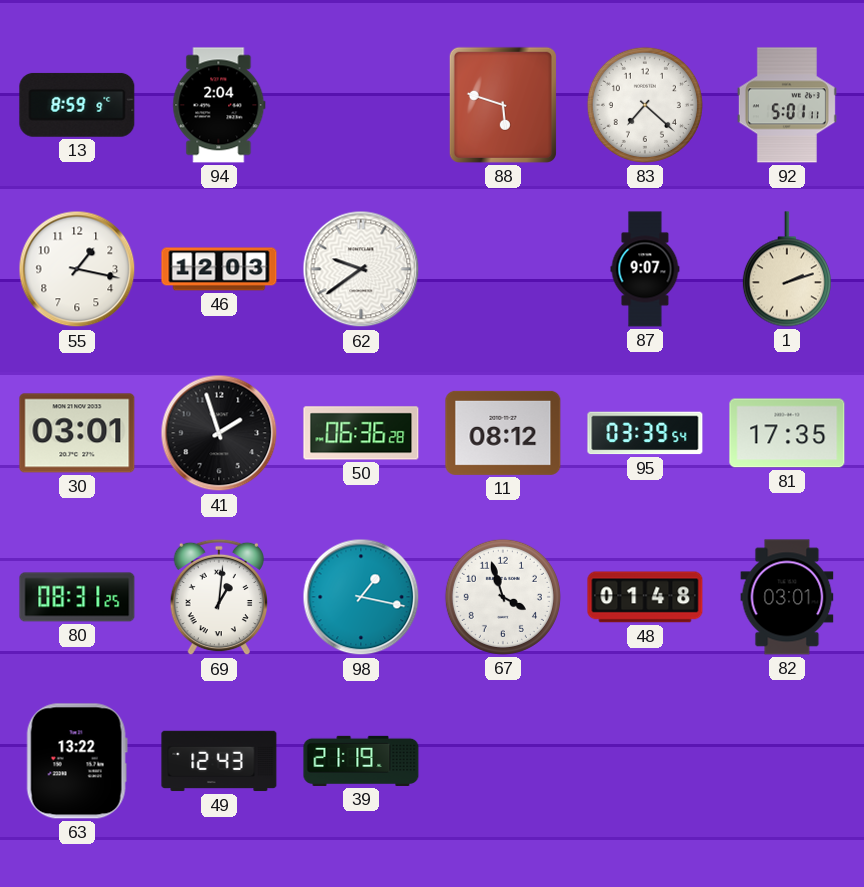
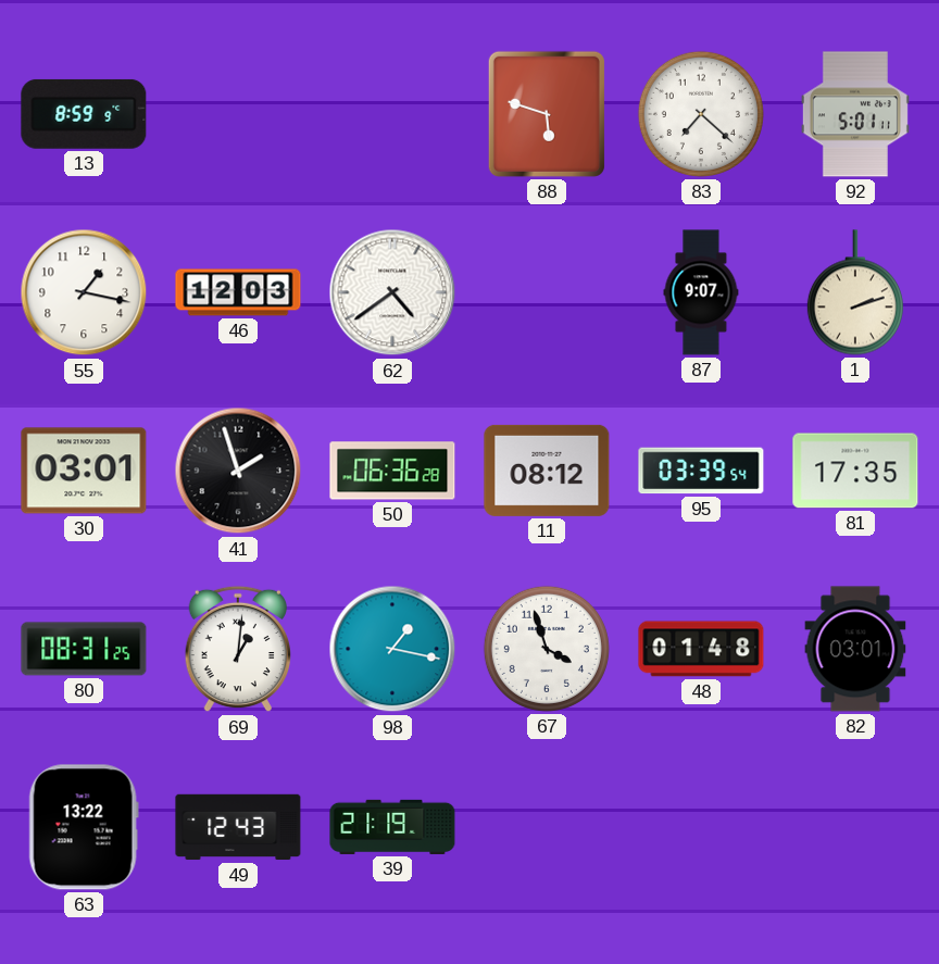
94: 2:04 -> none (219, 105)
62: 9:39 -> 4:39 (392, 292)
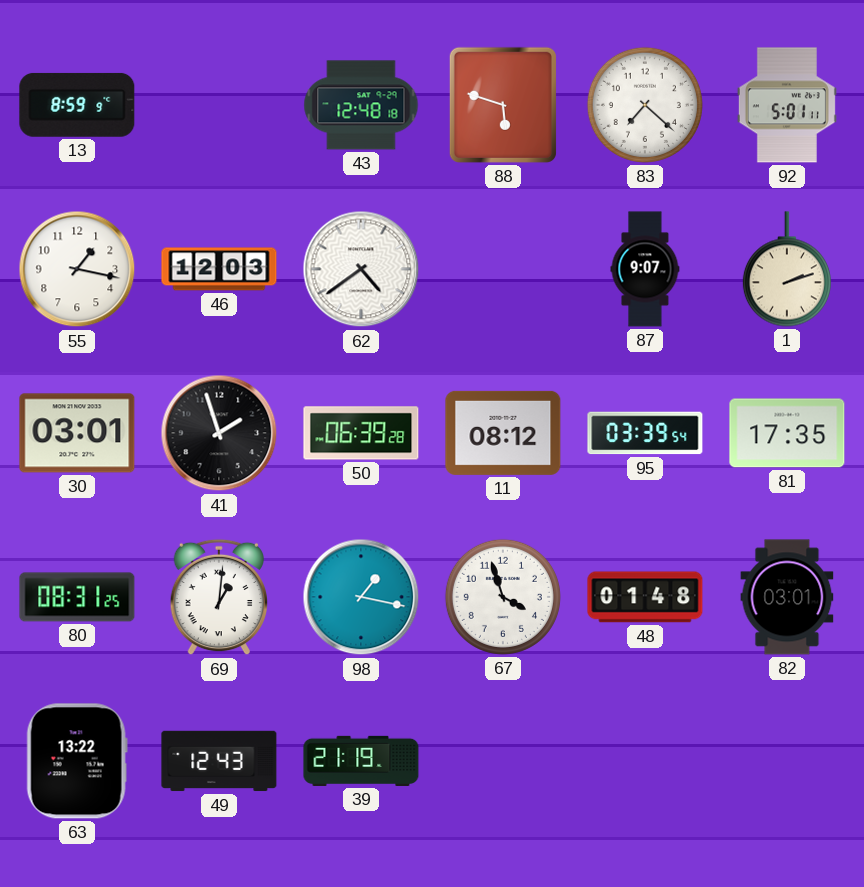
43: none -> 12:48 (361, 105)
50: 06:36 -> 06:39 (361, 433)
